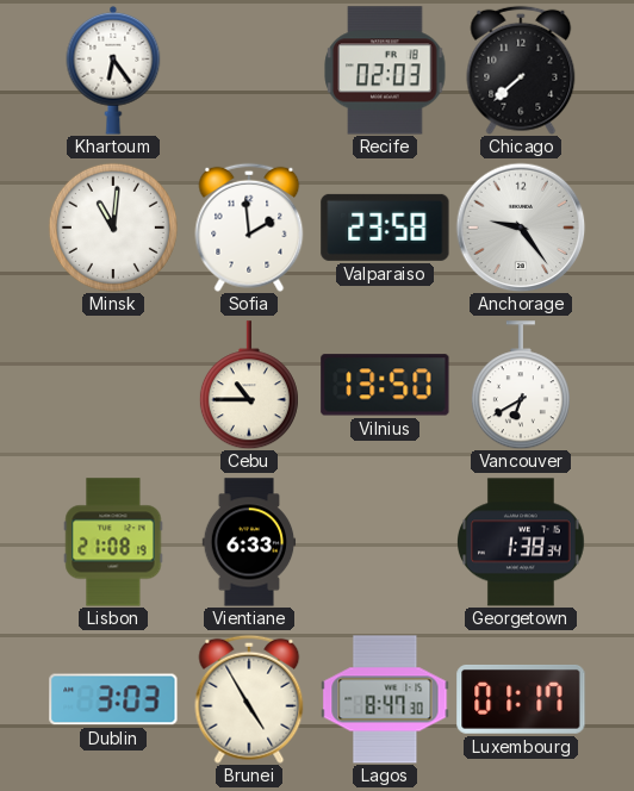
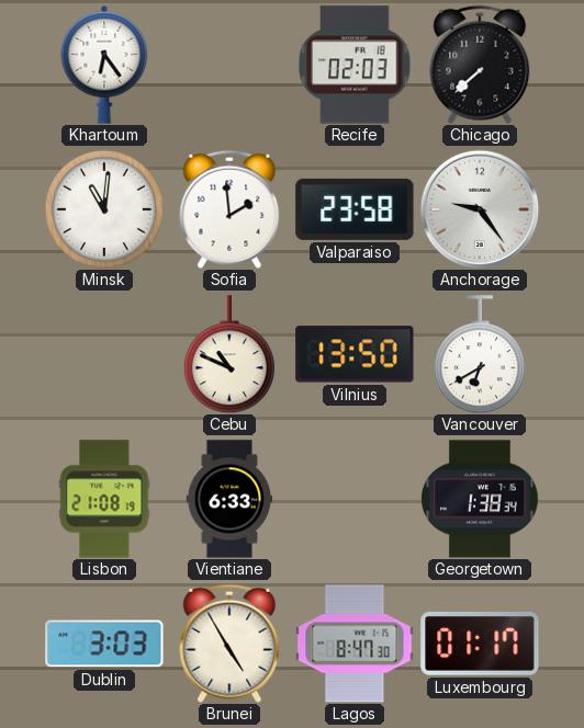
Cebu: 10:45 -> 10:49 (229, 354)
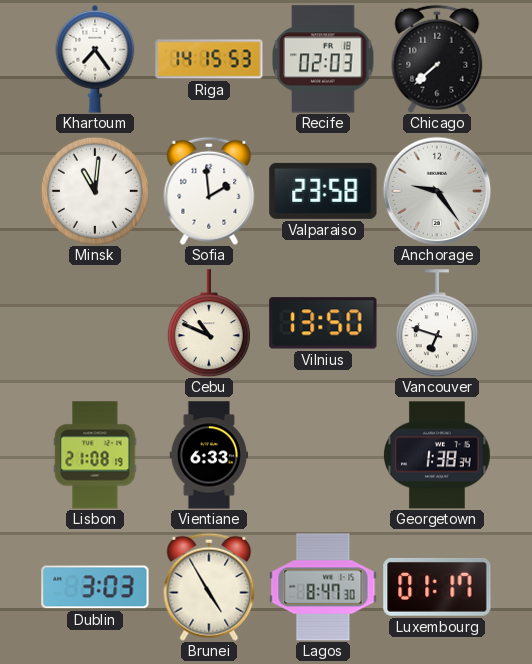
Khartoum: 6:24 -> 7:24 (95, 59)
Riga: none -> 14:15 (209, 59)
Vancouver: 6:40 -> 6:48 (437, 323)
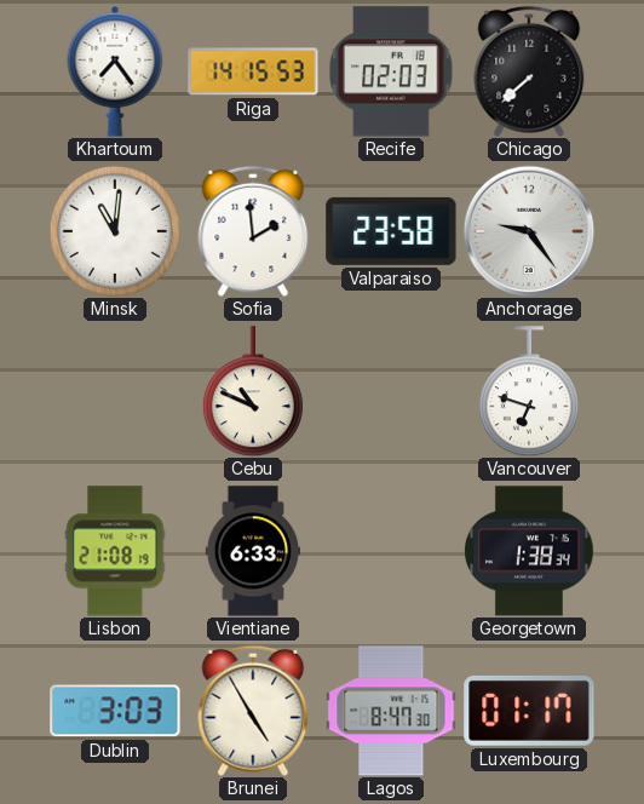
Vilnius: 13:50 -> none (323, 323)
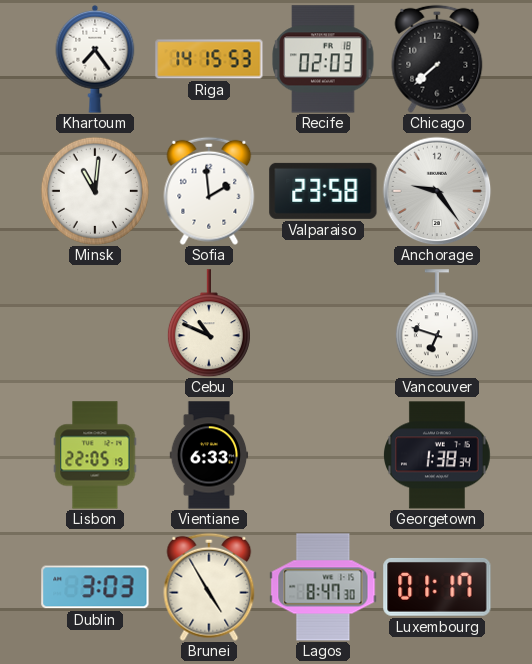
Lisbon: 21:08 -> 22:05 (95, 455)
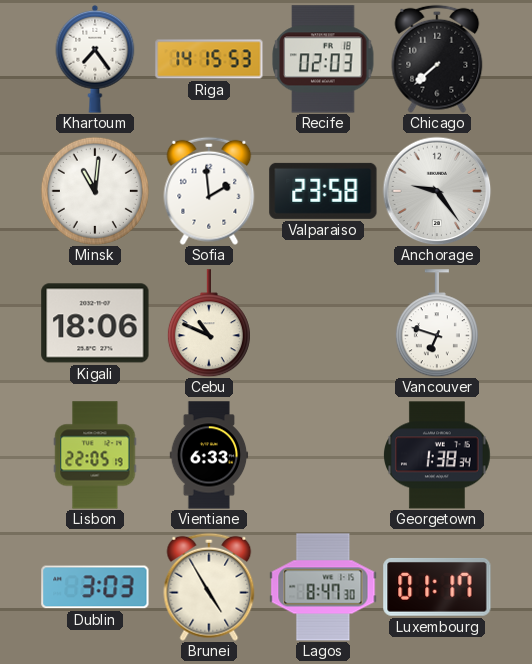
Kigali: none -> 18:06 (95, 323)
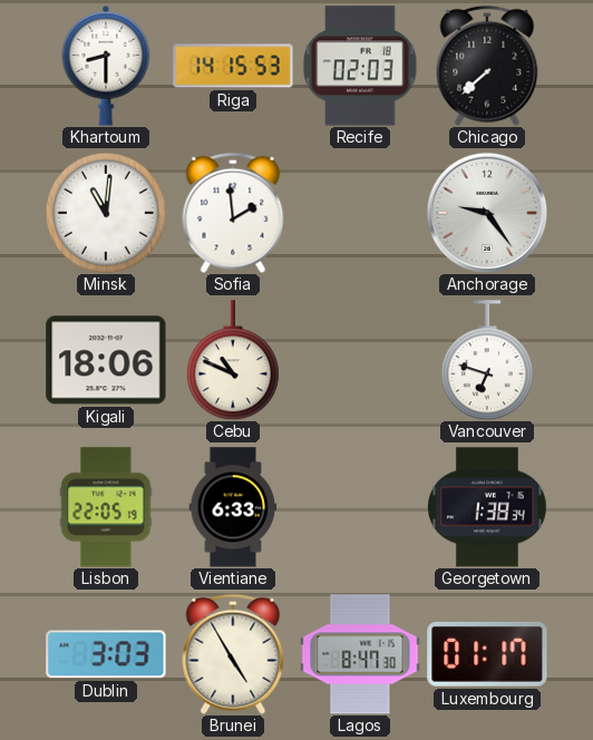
Khartoum: 7:24 -> 8:30 (106, 66)
Valparaiso: 23:58 -> none (323, 191)
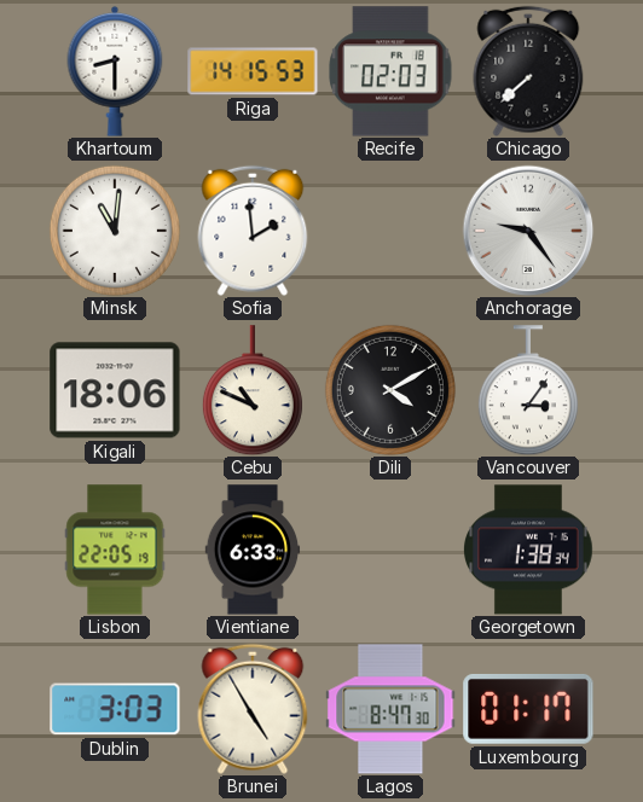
Dili: none -> 4:10 (390, 390)
Vancouver: 6:48 -> 3:06 (528, 390)
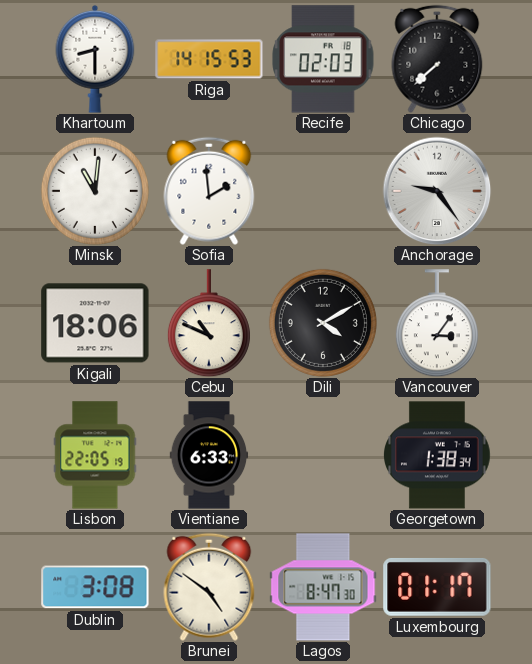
Dublin: 3:03 -> 3:08 (95, 587)
Brunei: 4:55 -> 4:51 (209, 587)
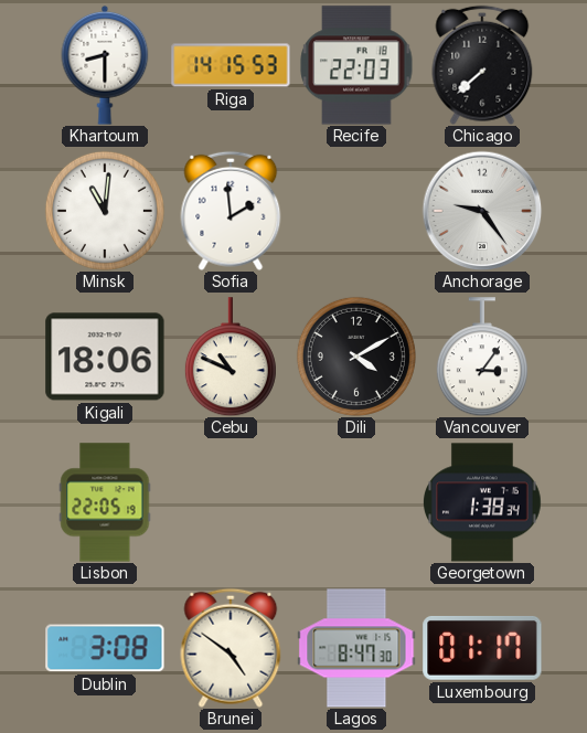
Recife: 02:03 -> 22:03 (356, 65)
Vientiane: 6:33 -> none (209, 455)
